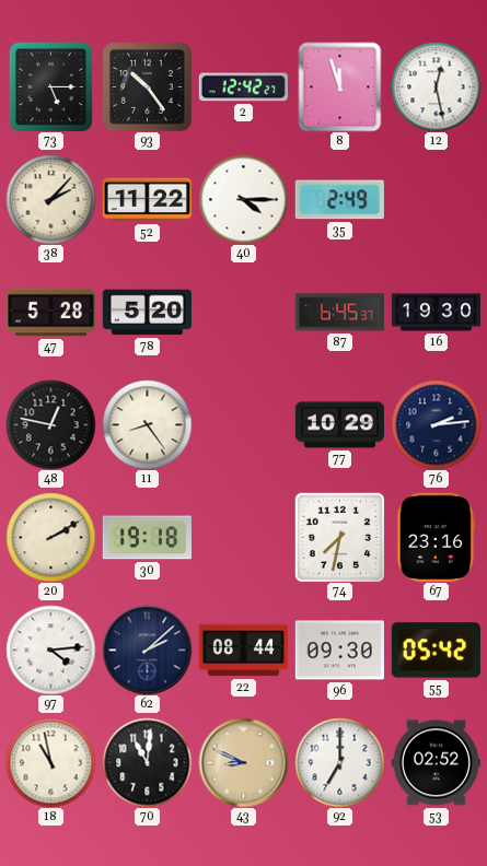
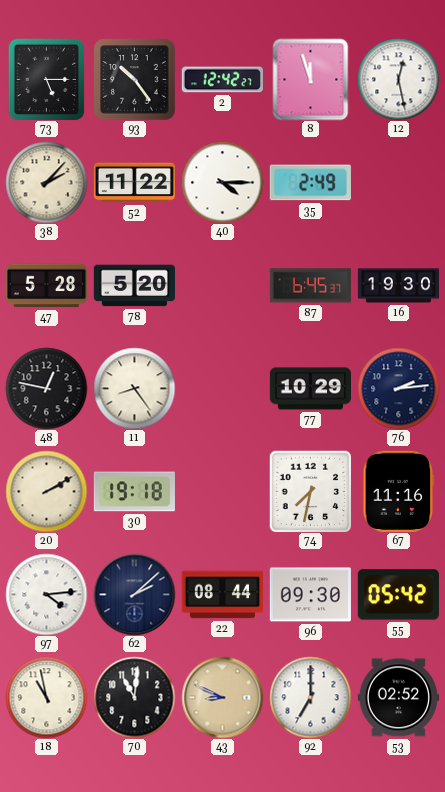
67: 23:16 -> 11:16 (399, 491)
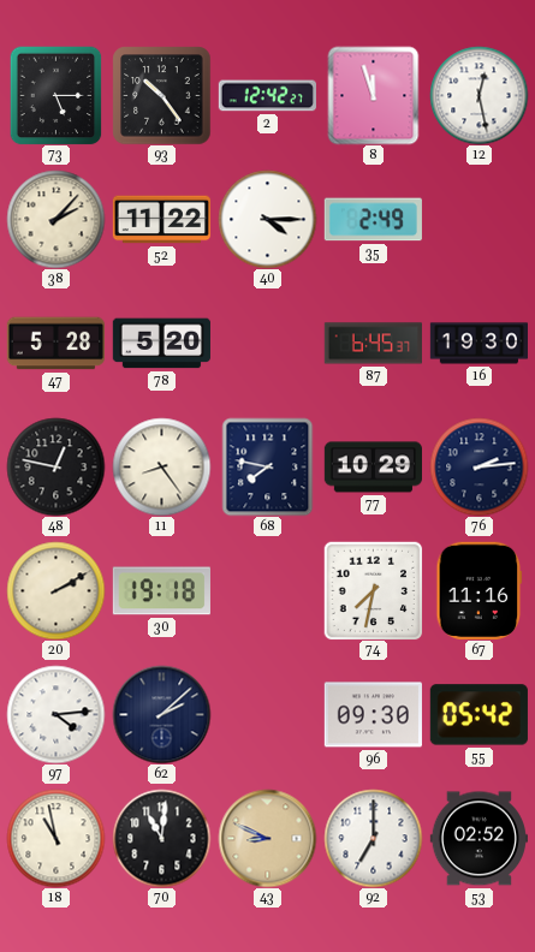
68: none -> 7:47 (268, 466)
22: 08:44 -> none (222, 595)
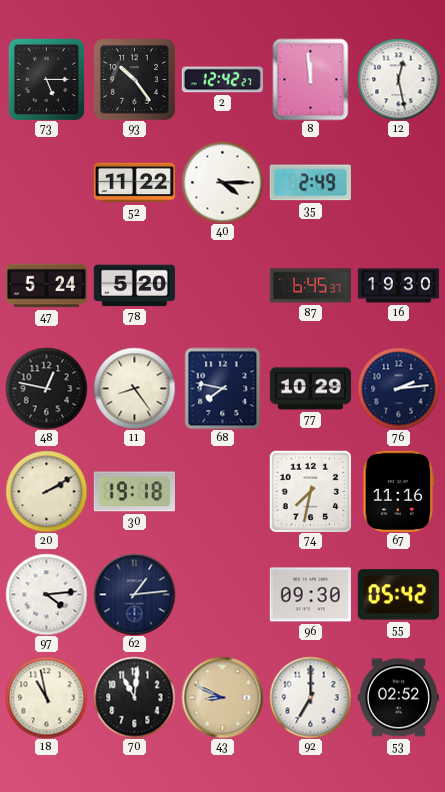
8: 11:57 -> 11:59 (311, 79)
38: 2:07 -> none (55, 219)
47: 5:28 -> 5:24 (46, 286)
62: 2:08 -> 1:14 (134, 594)
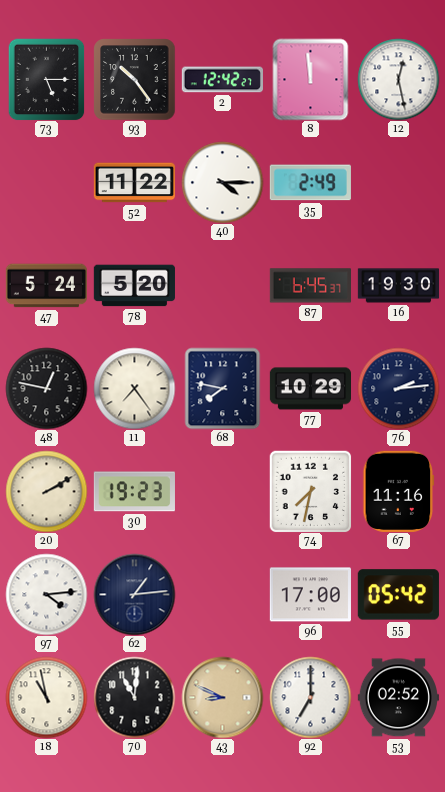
11: 8:24 -> 7:24 (134, 388)
30: 19:18 -> 19:23 (134, 492)
96: 09:30 -> 17:00 (310, 595)
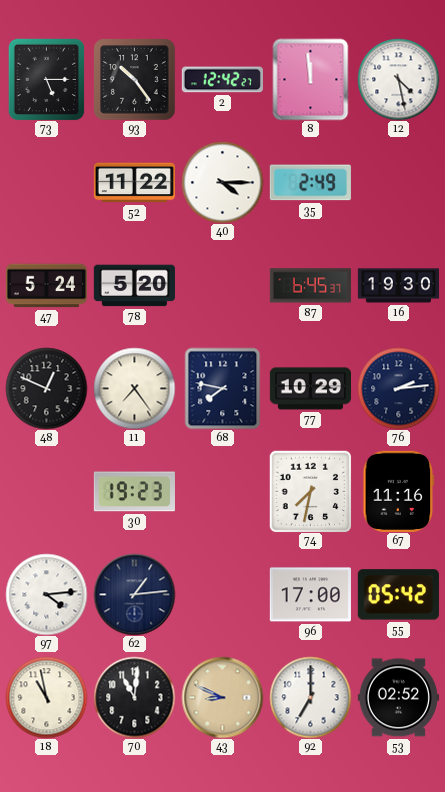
12: 12:28 -> 4:28 (398, 79)
48: 12:47 -> 12:49 (46, 388)
20: 2:10 -> none (46, 491)
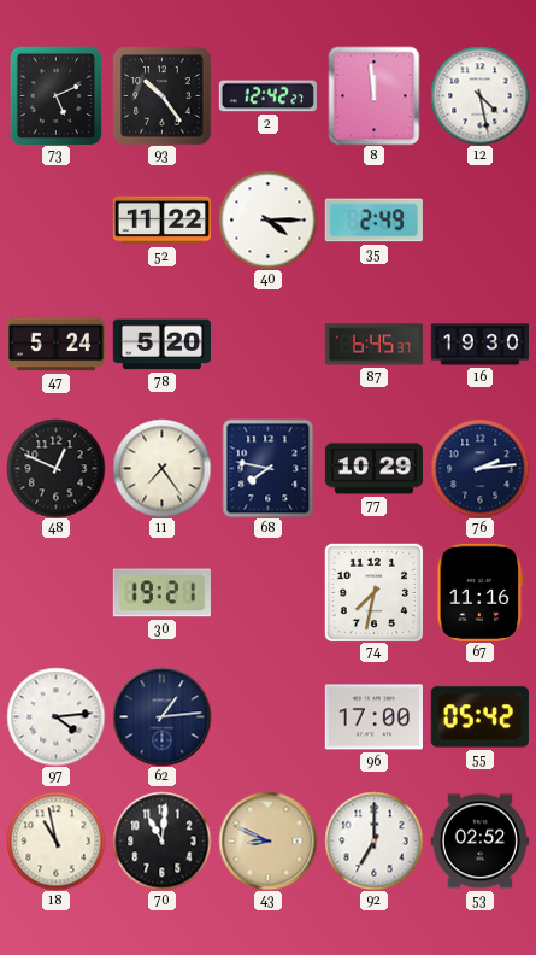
73: 5:15 -> 5:11 (57, 95)
30: 19:23 -> 19:21 (161, 593)
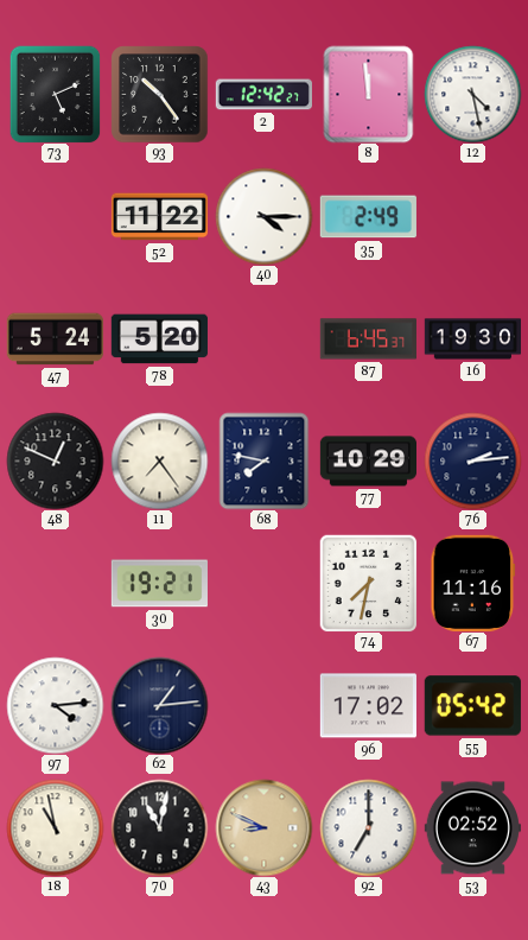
96: 17:00 -> 17:02 (368, 706)
70: 11:01 -> 11:02 (159, 827)
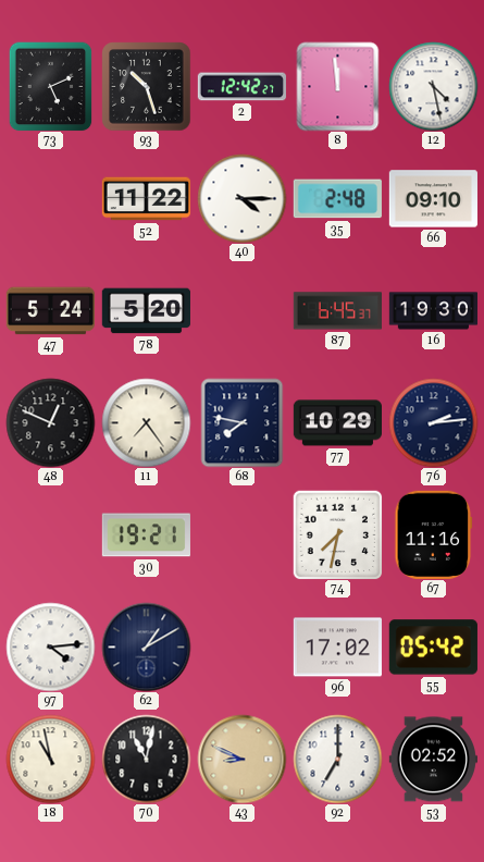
93: 10:24 -> 10:27 (146, 86)
35: 2:49 -> 2:48 (337, 199)
66: none -> 09:10 (433, 199)
62: 1:14 -> 1:10 (146, 646)
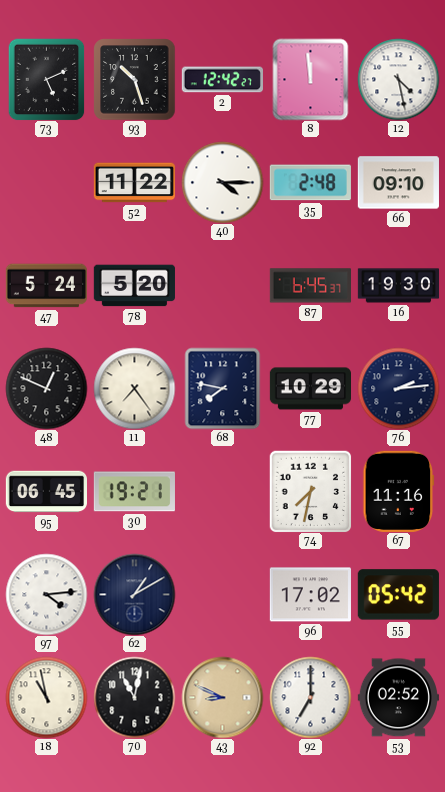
95: none -> 06:45 (46, 492)
